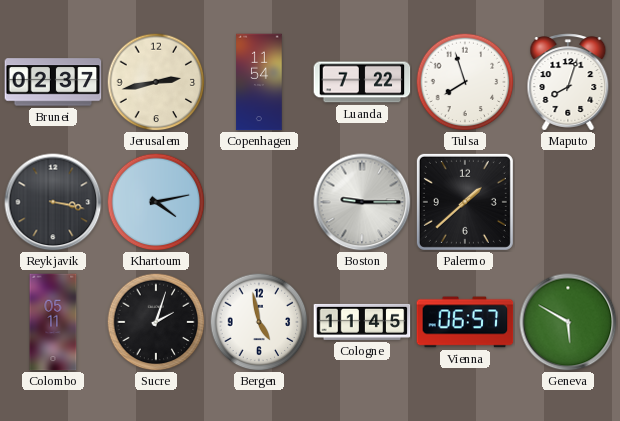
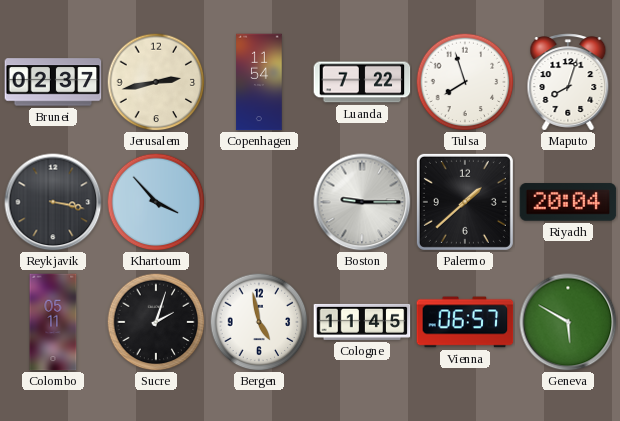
Khartoum: 4:13 -> 3:53 (156, 202)
Riyadh: none -> 20:04 (568, 202)
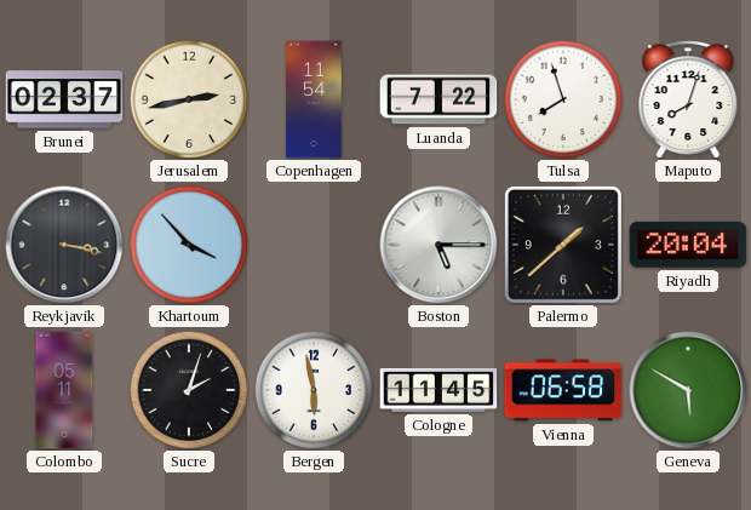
Boston: 9:15 -> 5:15 (438, 245)
Bergen: 4:58 -> 5:58 (314, 390)
Vienna: 06:57 -> 06:58 (563, 390)
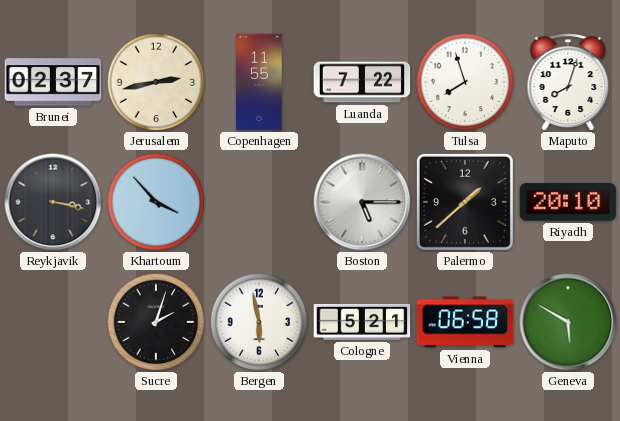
Copenhagen: 11:54 -> 11:55 (259, 82)
Riyadh: 20:04 -> 20:10 (568, 202)
Colombo: 05:11 -> none (64, 390)
Cologne: 11:45 -> 5:21 (362, 322)
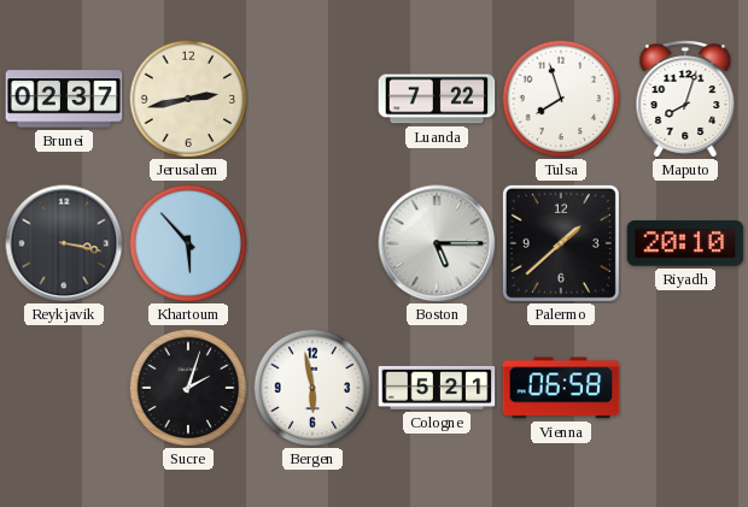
Copenhagen: 11:55 -> none (259, 82)
Khartoum: 3:53 -> 5:53 (188, 243)
Geneva: 5:50 -> none (568, 322)
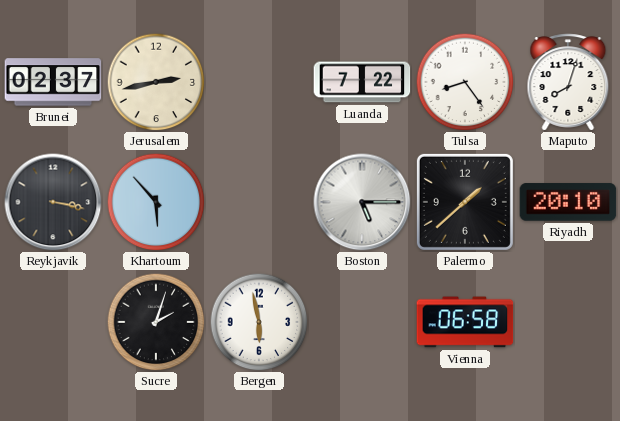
Tulsa: 7:57 -> 8:24 (465, 82)
Cologne: 5:21 -> none (437, 388)
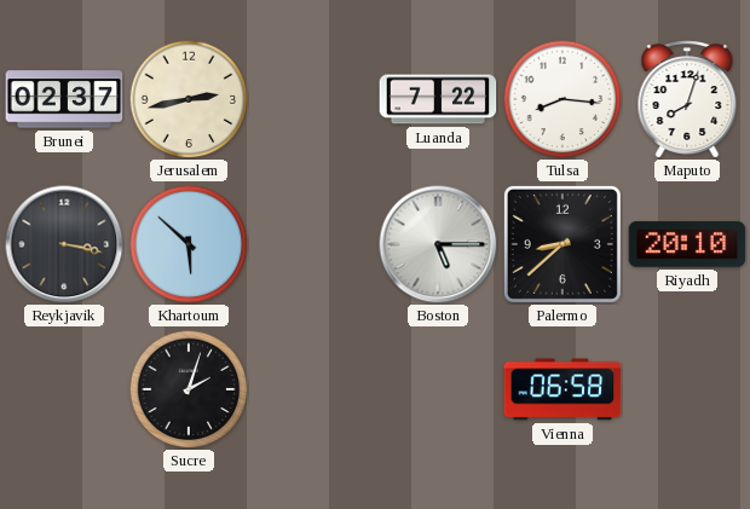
Tulsa: 8:24 -> 8:16 (562, 99)
Khartoum: 5:53 -> 5:52 (189, 244)
Palermo: 1:38 -> 8:38 (562, 244)
Bergen: 5:58 -> none (259, 322)
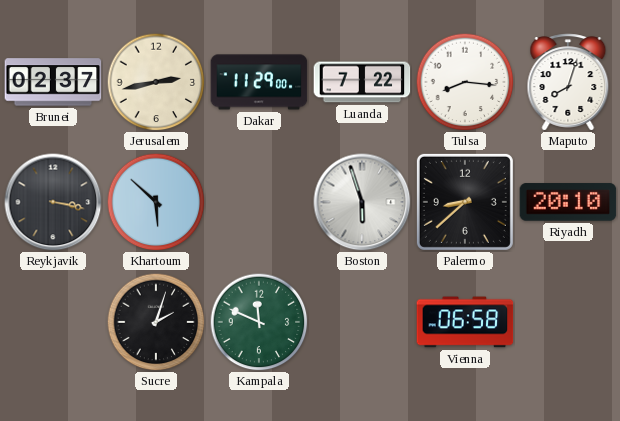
Dakar: none -> 11:29 (259, 82)
Boston: 5:15 -> 5:57 (362, 202)
Kampala: none -> 11:49 (259, 322)
